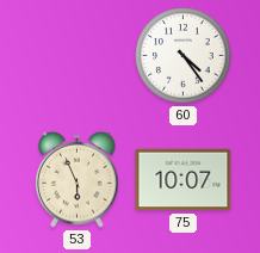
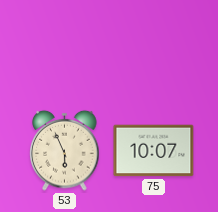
60: 4:24 -> none (184, 56)
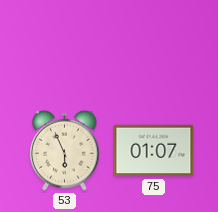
75: 10:07 -> 01:07 (154, 151)
